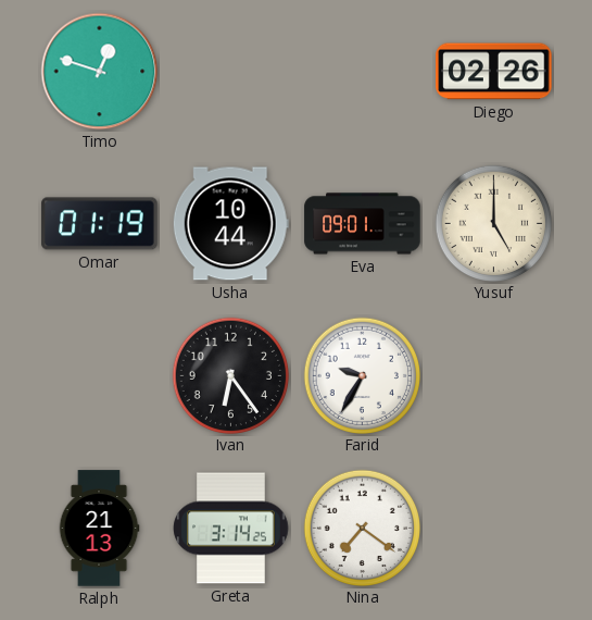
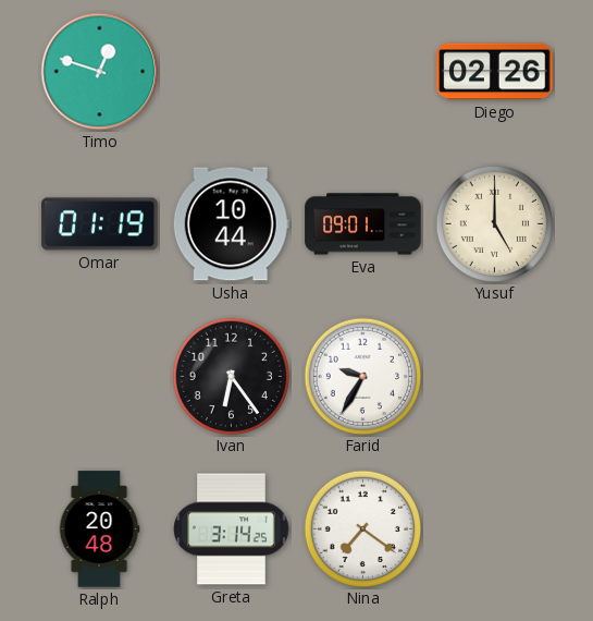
Ralph: 21:13 -> 20:48 (99, 529)
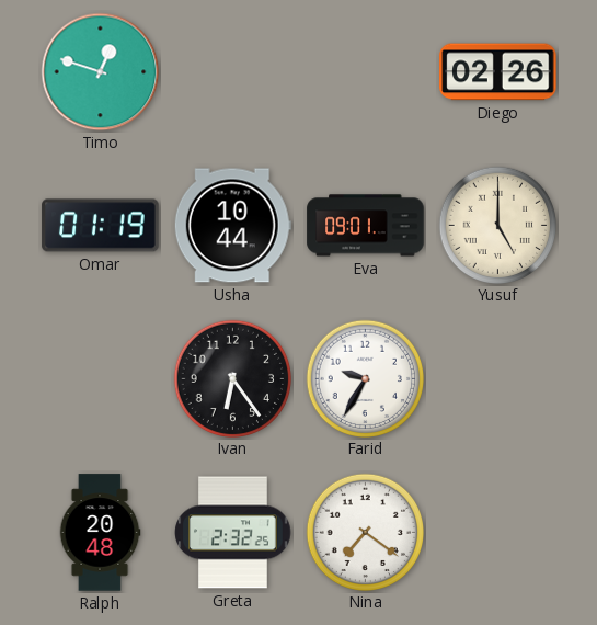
Greta: 3:14 -> 2:32 (233, 533)
